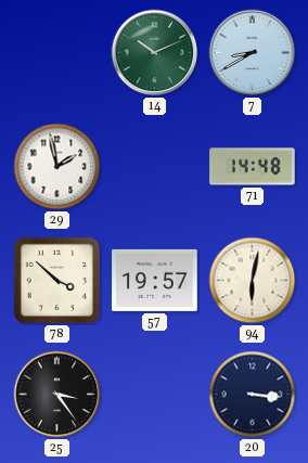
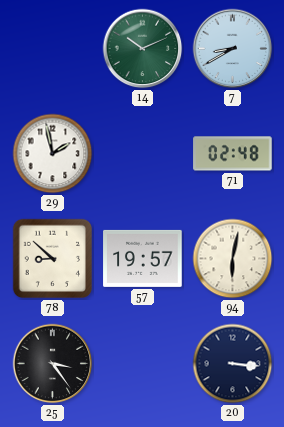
71: 14:48 -> 02:48 (233, 154)
78: 3:52 -> 8:52 (53, 259)
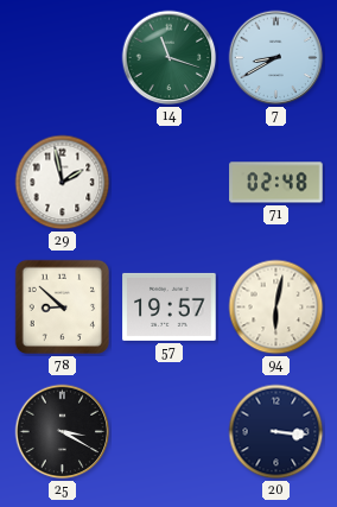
14: 10:11 -> 11:18 (170, 58)
25: 3:24 -> 3:20 (63, 432)
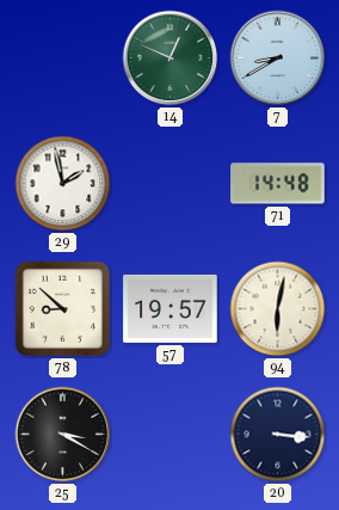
14: 11:18 -> 12:49 (171, 59)
71: 02:48 -> 14:48 (278, 184)
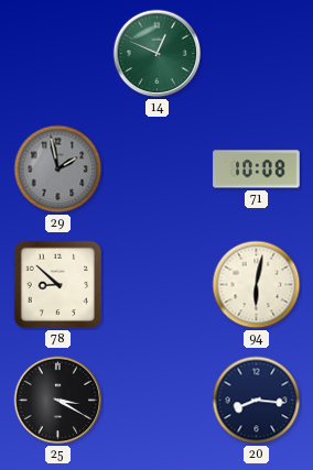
7: 8:40 -> none (278, 59)
29 dial: white -> grey (58, 170)
71: 14:48 -> 10:08 (257, 170)
57: 19:57 -> none (171, 308)
20: 3:16 -> 8:16 (257, 401)
